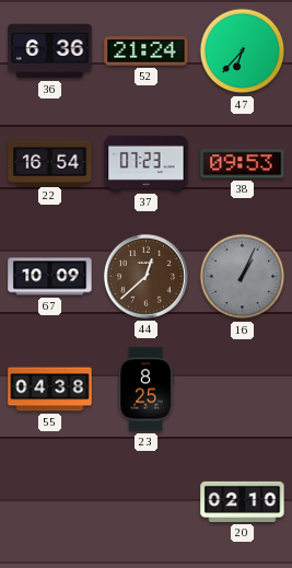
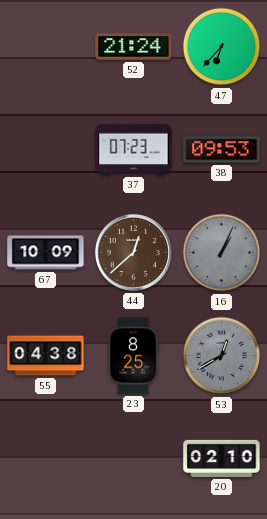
36: 6:36 -> none (50, 51)
22: 16:54 -> none (50, 163)
53: none -> 12:40 (222, 356)
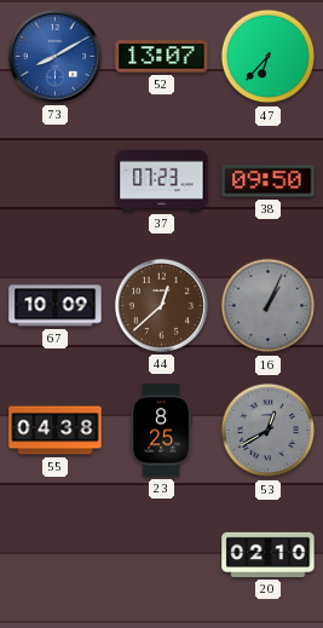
73: none -> 8:10 (54, 56)
52: 21:24 -> 13:07 (162, 57)
38: 09:53 -> 09:50 (269, 182)
